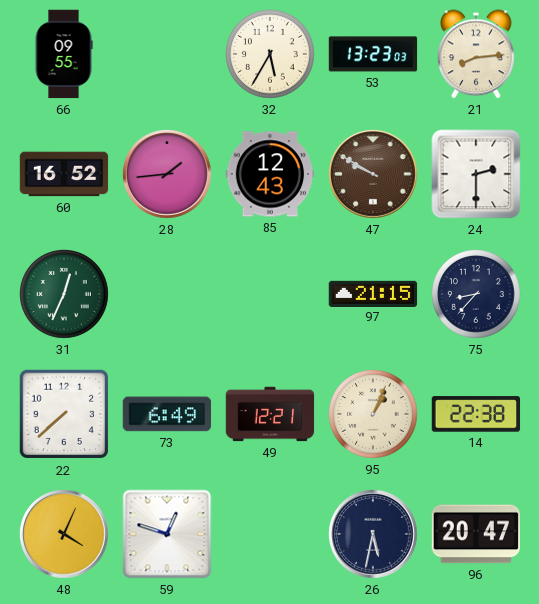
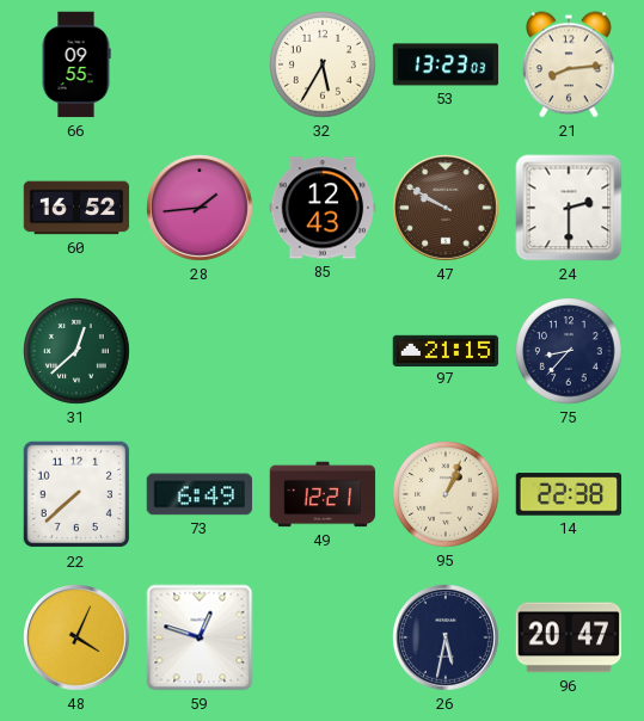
31: 12:34 -> 12:38 (78, 352)
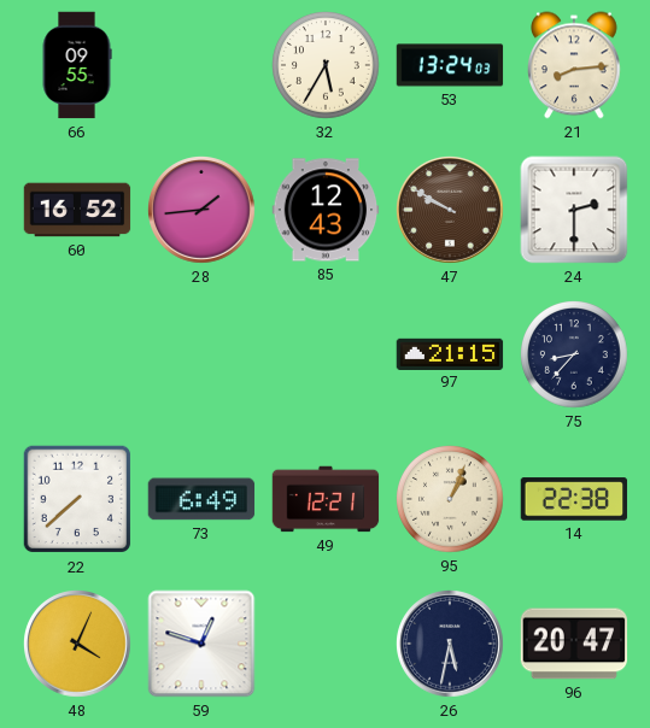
53: 13:23 -> 13:24 (450, 65)
31: 12:38 -> none (78, 352)
